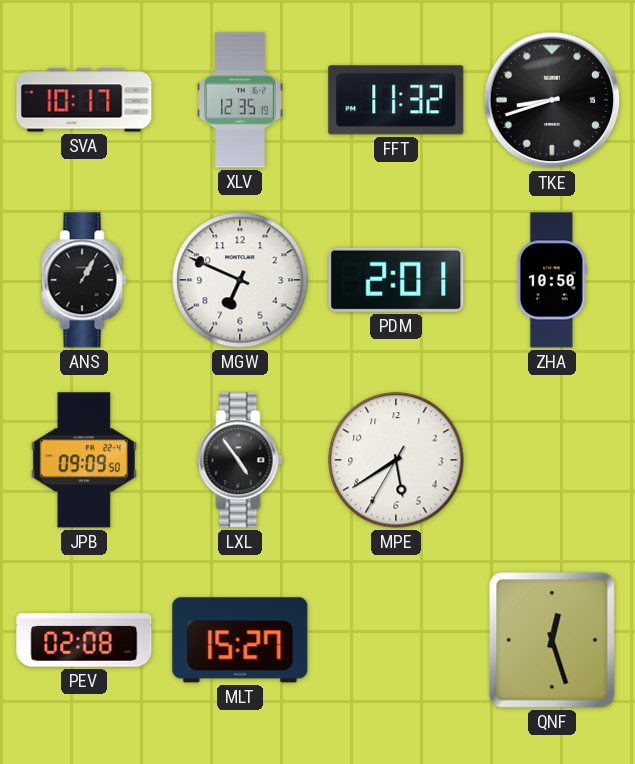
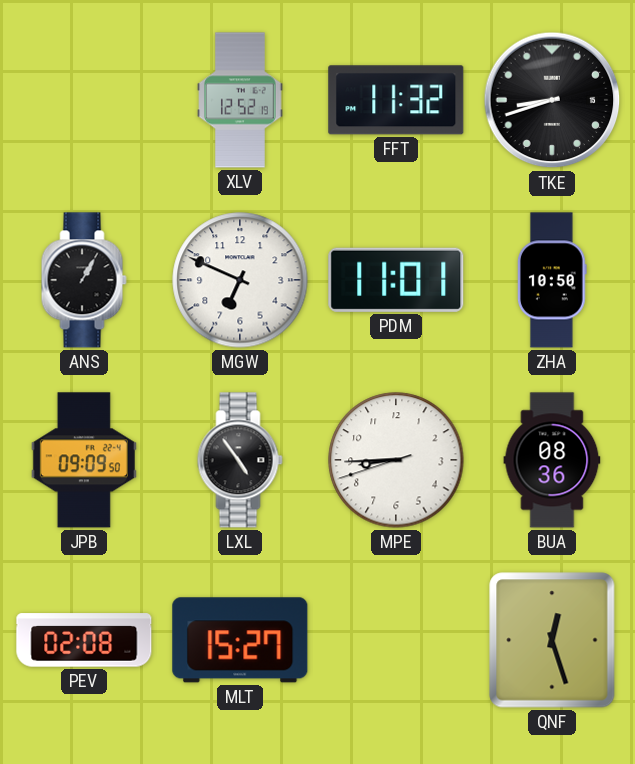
SVA: 10:17 -> none (84, 100)
XLV: 12:35 -> 12:52 (240, 100)
PDM: 2:01 -> 11:01 (396, 280)
MPE: 5:39 -> 8:44 (396, 460)
BUA: none -> 08:36 (552, 460)
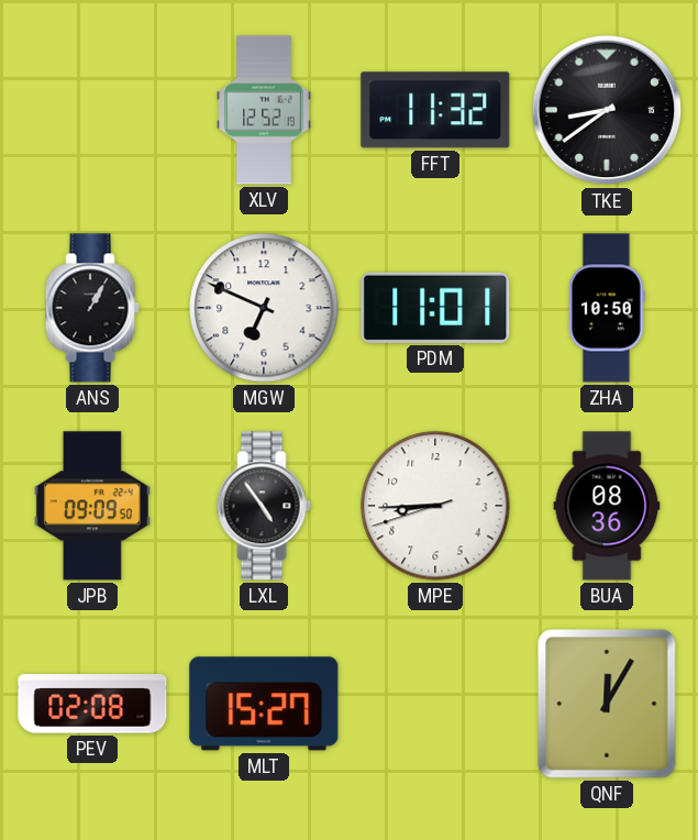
TKE: 8:42 -> 8:39 (607, 110)
QNF: 12:27 -> 12:05 (607, 704)
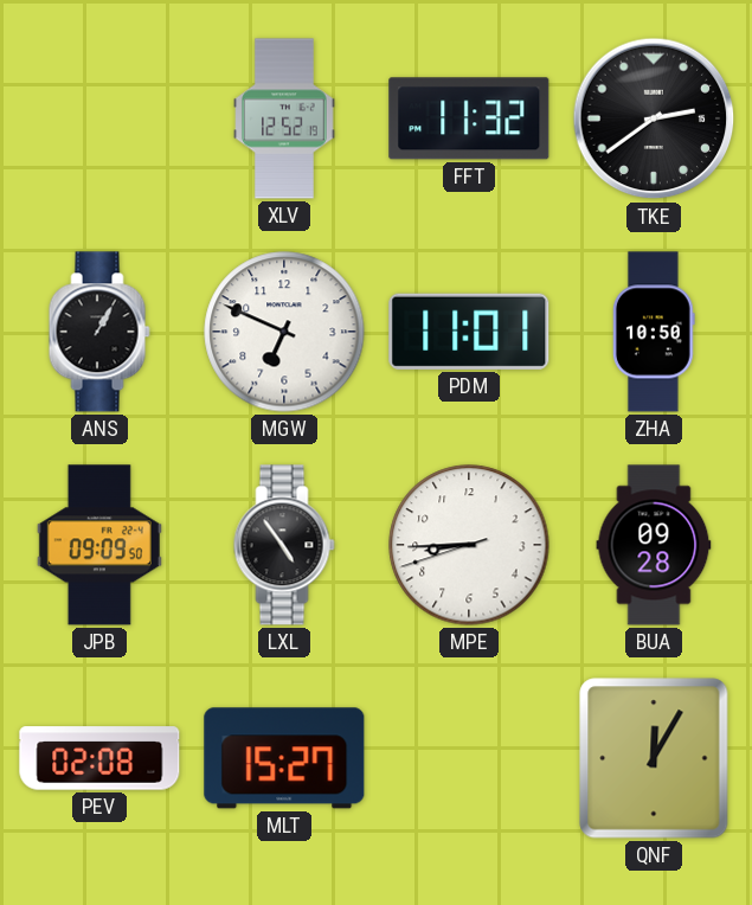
TKE: 8:39 -> 2:39 (654, 118)
BUA: 08:36 -> 09:28 (654, 545)
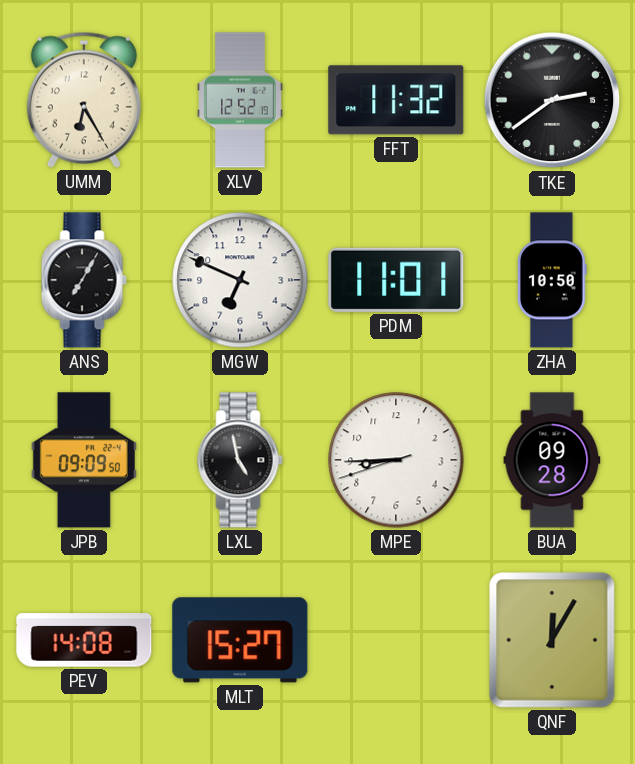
UMM: none -> 6:25 (84, 100)
ANS: 1:05 -> 7:05 (84, 280)
LXL: 4:54 -> 4:58 (240, 460)
PEV: 02:08 -> 14:08 (84, 640)
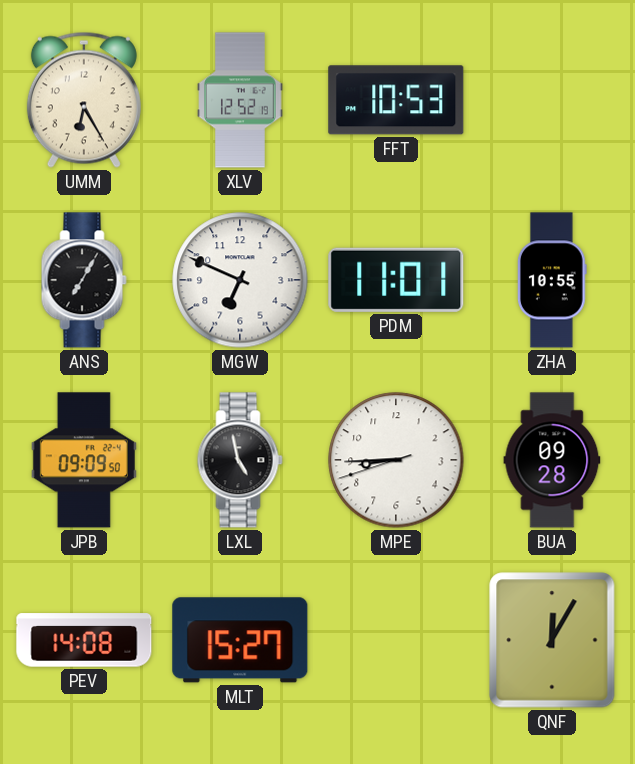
FFT: 11:32 -> 10:53 (396, 100)
TKE: 2:39 -> none (552, 100)
ZHA: 10:50 -> 10:55 (552, 280)
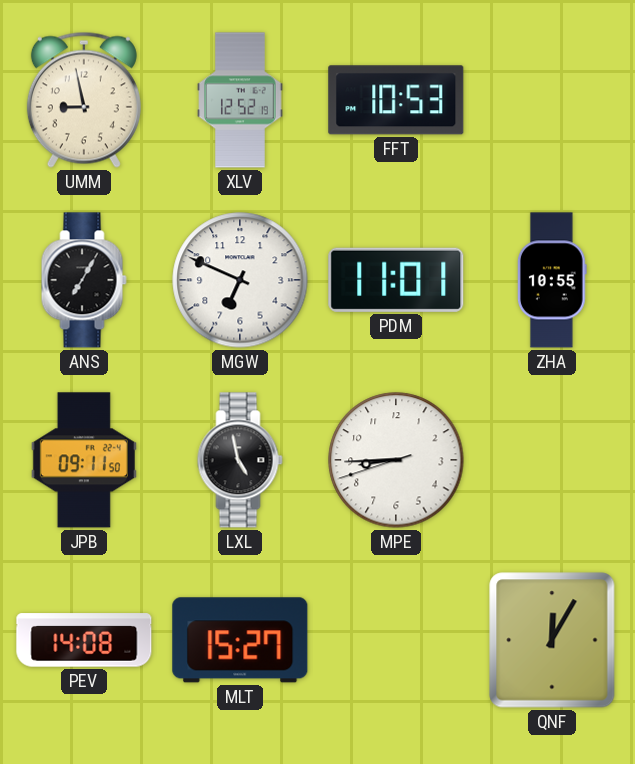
UMM: 6:25 -> 8:58 (84, 100)
JPB: 09:09 -> 09:11 (84, 460)
BUA: 09:28 -> none (552, 460)
